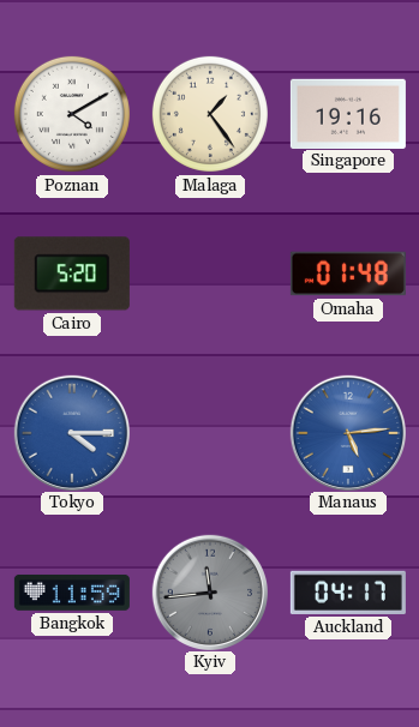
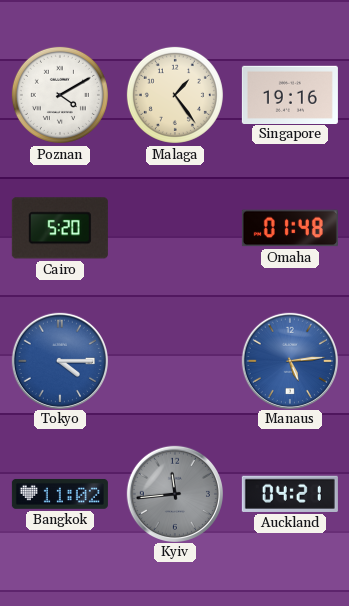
Bangkok: 11:59 -> 11:02 (60, 494)
Auckland: 04:17 -> 04:21 (290, 494)
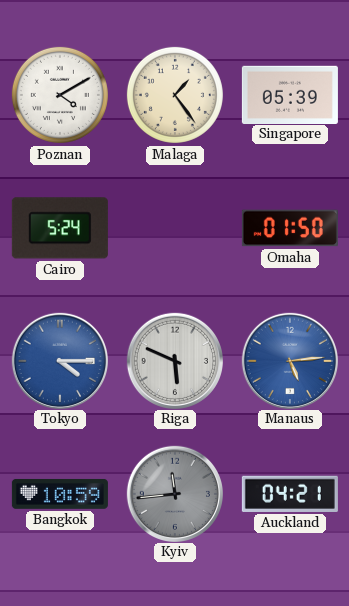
Singapore: 19:16 -> 05:39 (290, 94)
Cairo: 5:20 -> 5:24 (60, 228)
Omaha: 01:48 -> 01:50 (290, 228)
Riga: none -> 5:49 (174, 360)
Bangkok: 11:02 -> 10:59 (60, 494)
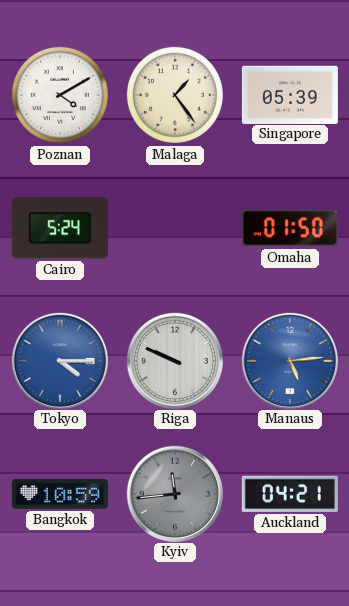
Riga: 5:49 -> 9:49 (174, 360)
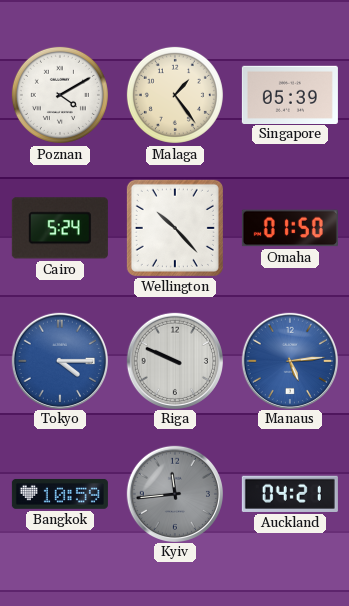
Wellington: none -> 10:23 (175, 228)
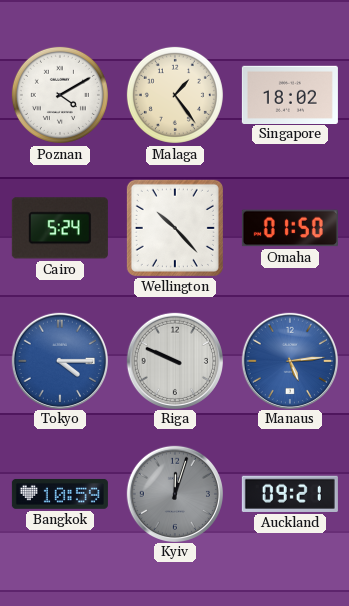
Singapore: 05:39 -> 18:02 (290, 94)
Kyiv: 11:44 -> 12:03 (174, 493)
Auckland: 04:21 -> 09:21 (290, 494)
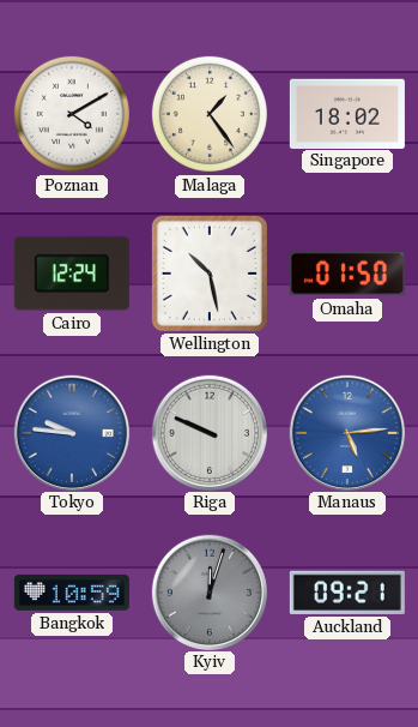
Cairo: 5:24 -> 12:24 (72, 274)
Wellington: 10:23 -> 10:28 (210, 274)
Tokyo: 4:15 -> 9:46 (71, 432)
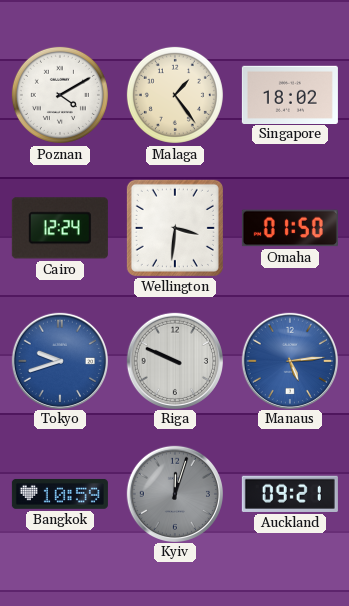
Wellington: 10:28 -> 3:31 (175, 228)
Tokyo: 9:46 -> 9:42 (59, 360)
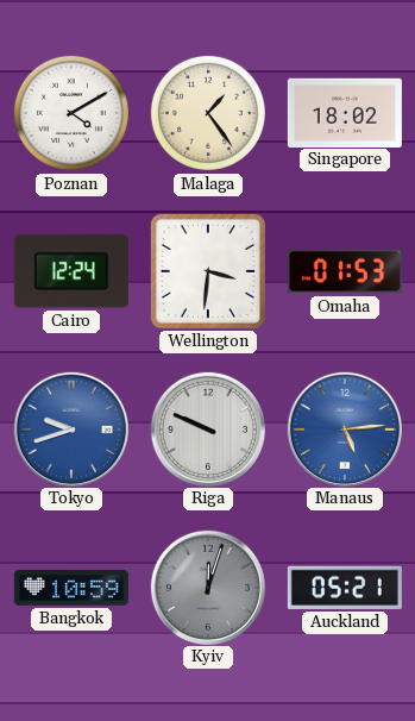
Omaha: 01:50 -> 01:53 (345, 271)
Auckland: 09:21 -> 05:21 (345, 588)
